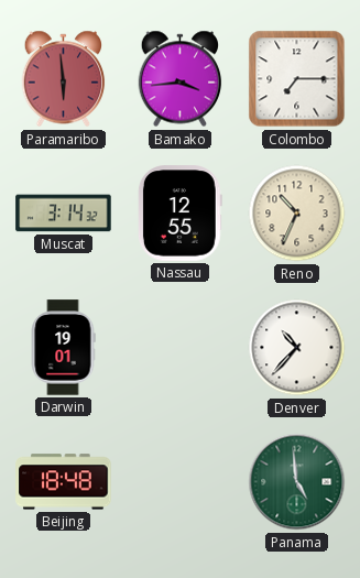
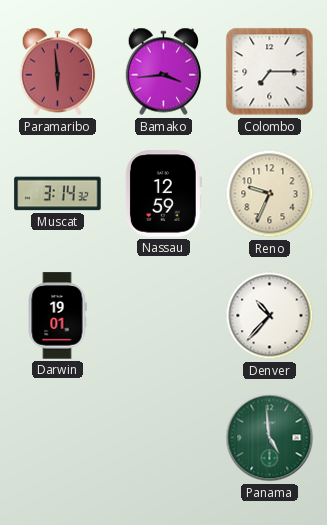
Nassau: 12:55 -> 12:59 (163, 194)
Reno: 10:34 -> 9:34 (270, 194)
Beijing: 18:48 -> none (64, 482)
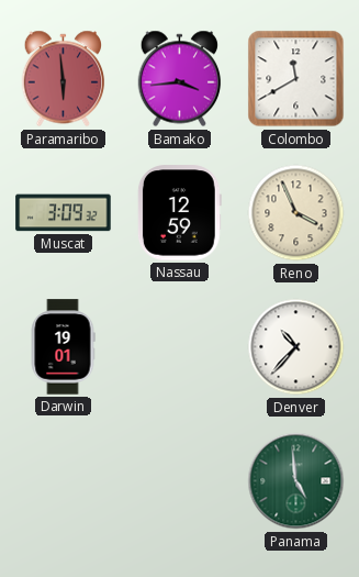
Colombo: 7:15 -> 11:40 (296, 79)
Muscat: 3:14 -> 3:09 (64, 213)
Reno: 9:34 -> 3:56 (296, 213)
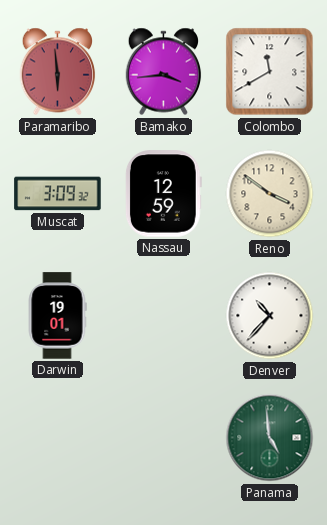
Reno: 3:56 -> 3:51 (270, 194)
